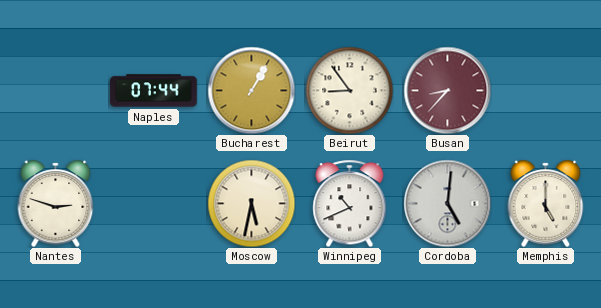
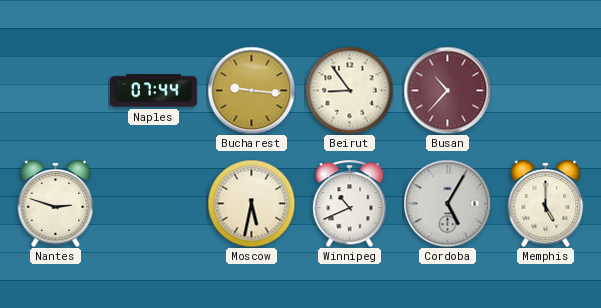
Bucharest: 1:05 -> 9:16 (251, 90)
Busan: 8:37 -> 10:37 (447, 90)
Cordoba: 5:01 -> 5:05 (447, 203)
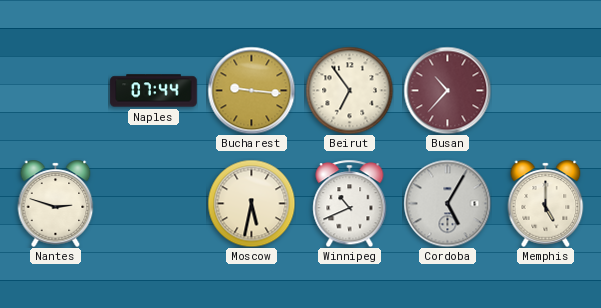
Beirut: 8:54 -> 6:54 (349, 90)
